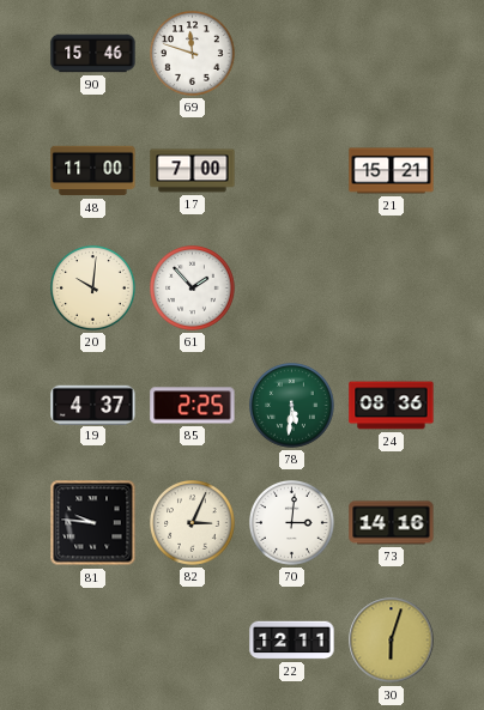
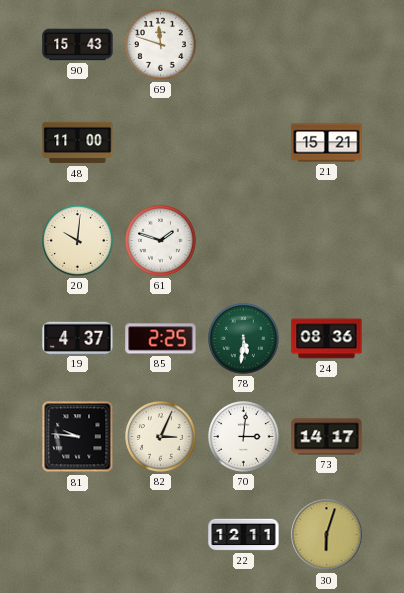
90: 15:46 -> 15:43 (78, 45)
17: 7:00 -> none (193, 171)
61: 1:53 -> 1:48 (161, 241)
73: 14:16 -> 14:17 (327, 437)
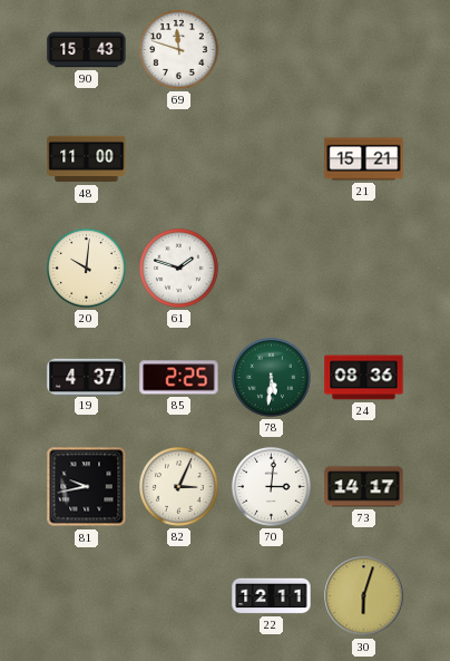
81: 9:46 -> 9:43 (87, 487)
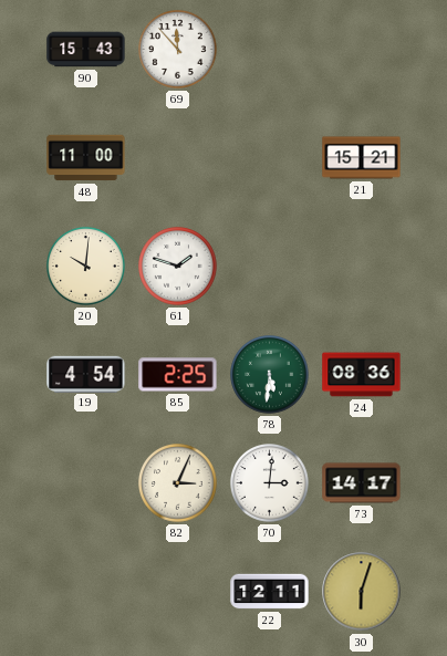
69: 11:48 -> 11:53 (178, 50)
19: 4:37 -> 4:54 (86, 374)
81: 9:43 -> none (87, 487)
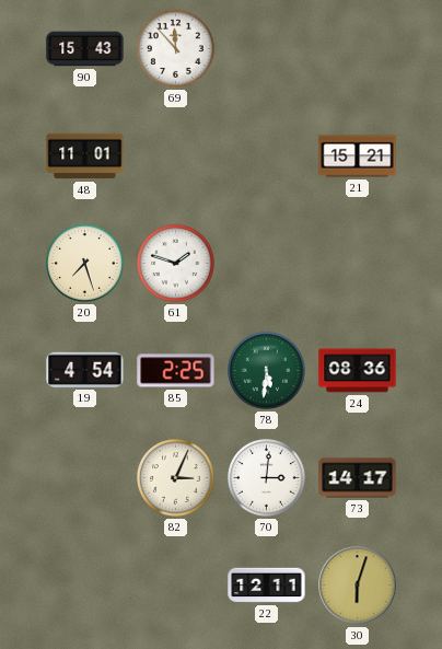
48: 11:00 -> 11:01 (85, 157)
20: 10:01 -> 7:27 (85, 264)
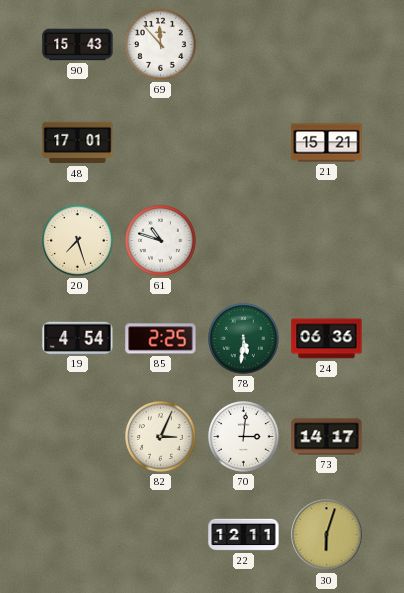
48: 11:01 -> 17:01 (78, 143)
61: 1:48 -> 10:48 (161, 241)
24: 08:36 -> 06:36 (327, 339)
